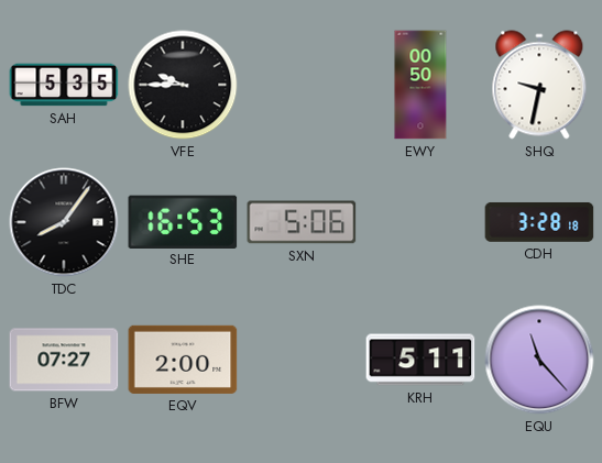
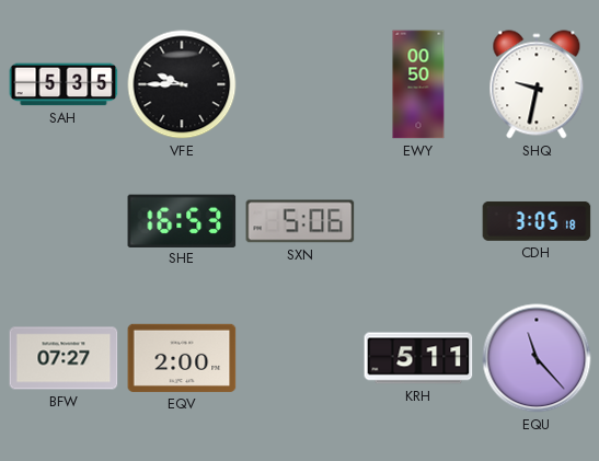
TDC: 8:06 -> none (64, 222)
CDH: 3:28 -> 3:05 (537, 221)
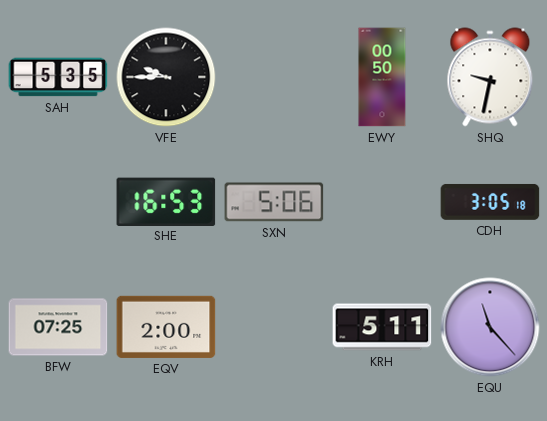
BFW: 07:27 -> 07:25 (58, 327)
